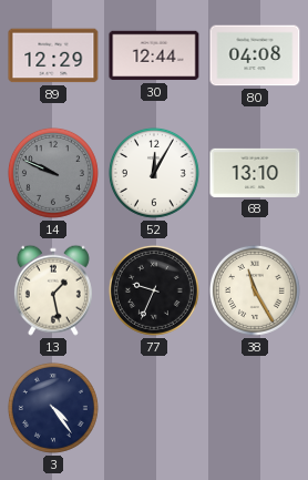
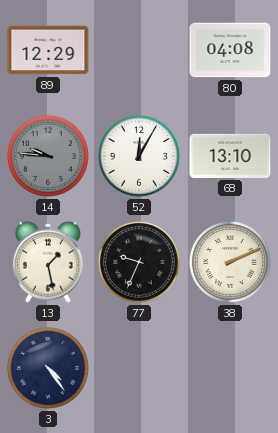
30: 12:44 -> none (154, 55)
14: 9:49 -> 9:46 (48, 156)
38: 11:25 -> 2:11 (230, 262)
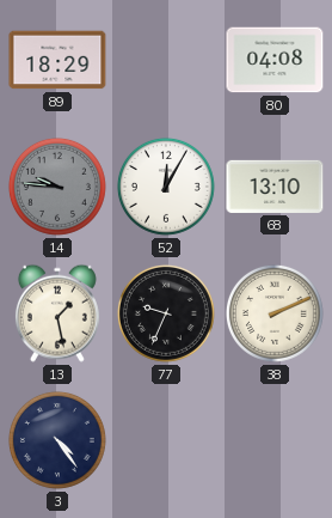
89: 12:29 -> 18:29 (57, 60)
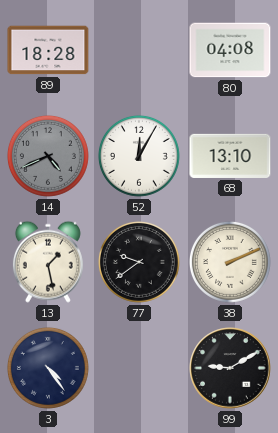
89: 18:29 -> 18:28 (48, 50)
14: 9:46 -> 4:41 (48, 156)
77: 9:34 -> 9:39 (139, 262)
99: none -> 9:10 (230, 368)
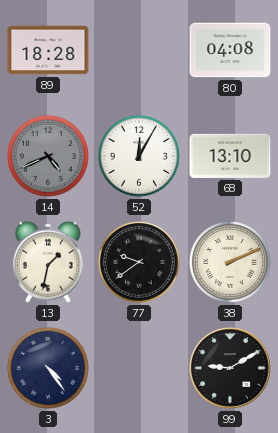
13: 1:28 -> 1:32 (48, 262)
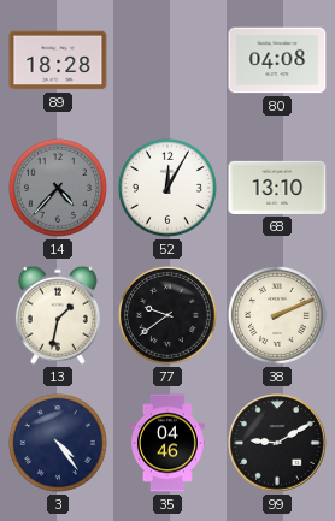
14: 4:41 -> 4:37 (58, 188)
35: none -> 04:46 (167, 443)
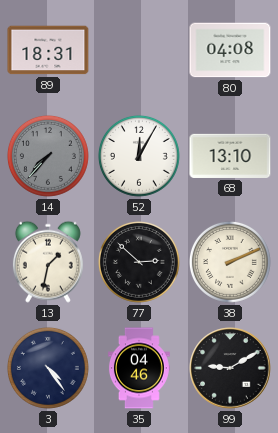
89: 18:28 -> 18:31 (48, 50)
14: 4:37 -> 7:37 (48, 156)
77: 9:39 -> 2:52 (139, 262)
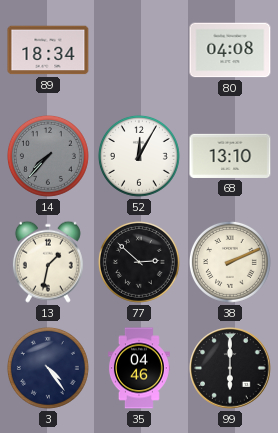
89: 18:31 -> 18:34 (48, 50)
99: 9:10 -> 6:00 (230, 368)
